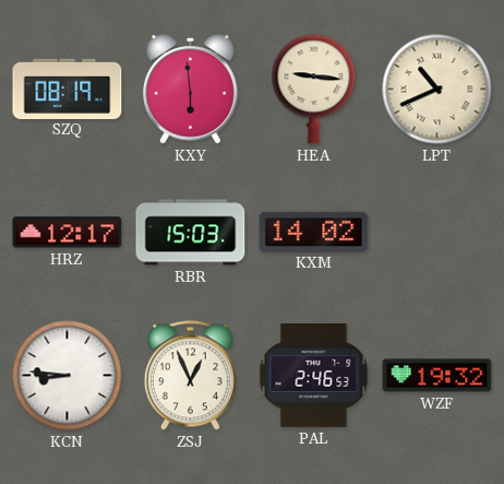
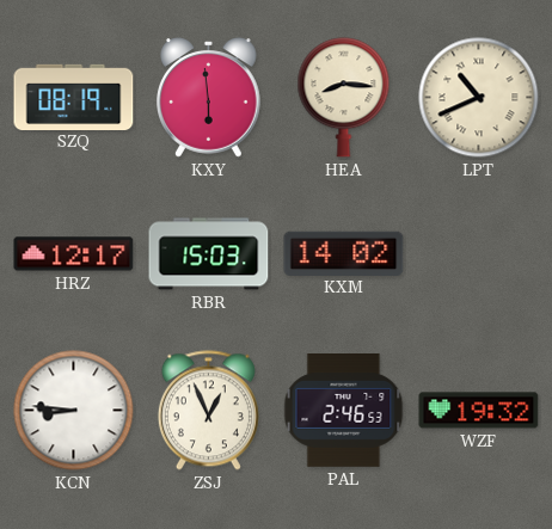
HEA: 9:16 -> 8:16 (344, 98)
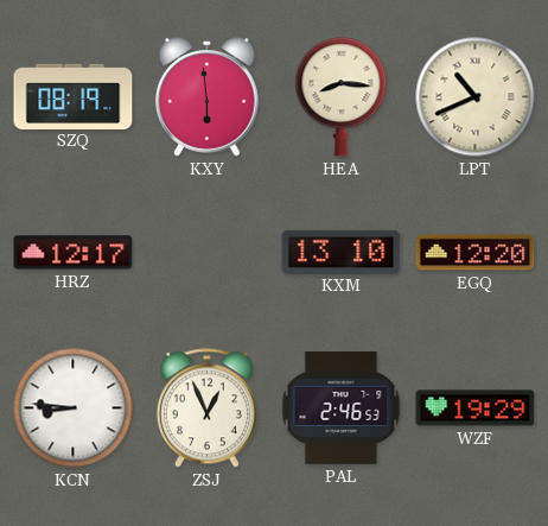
RBR: 15:03 -> none (209, 254)
KXM: 14:02 -> 13:10 (342, 252)
EGQ: none -> 12:20 (476, 253)
WZF: 19:32 -> 19:29 (476, 408)
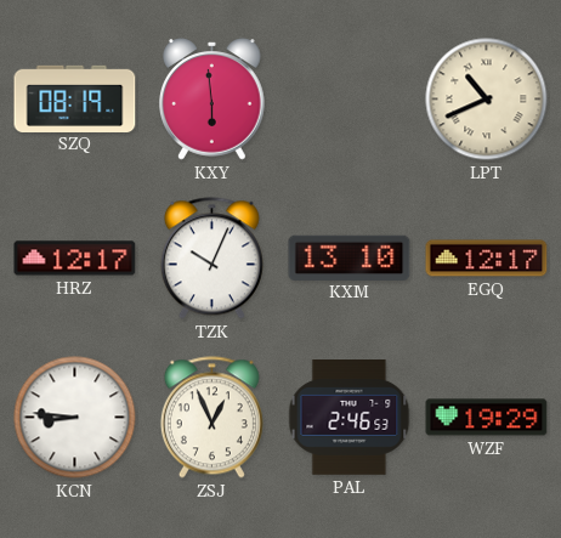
HEA: 8:16 -> none (342, 97)
TZK: none -> 10:04 (211, 259)
EGQ: 12:20 -> 12:17 (487, 259)
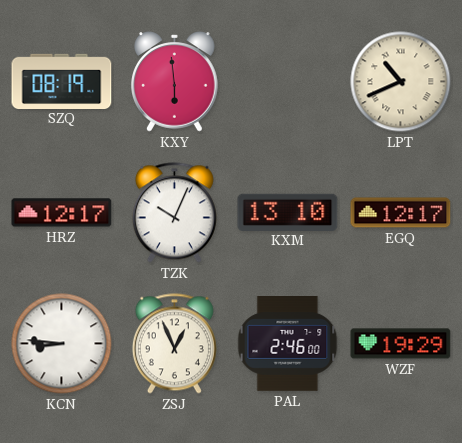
PAL: 2:46:53 -> 2:46:00 (288, 344)
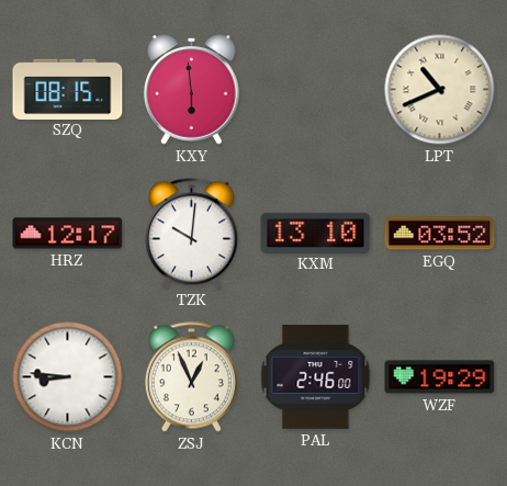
SZQ: 08:19 -> 08:15 (68, 89)
TZK: 10:04 -> 10:01 (191, 234)
EGQ: 12:17 -> 03:52 (440, 234)
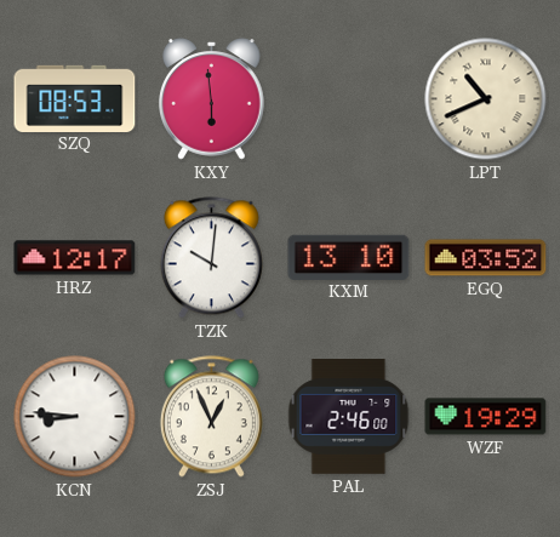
SZQ: 08:15 -> 08:53 (75, 98)
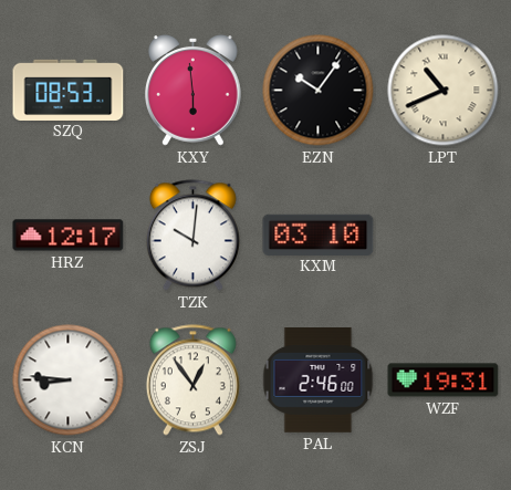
EZN: none -> 10:06 (319, 91)
KXM: 13:10 -> 03:10 (319, 234)
EGQ: 03:52 -> none (486, 258)
ZSJ: 12:56 -> 12:54 (192, 380)
WZF: 19:29 -> 19:31 (444, 380)
